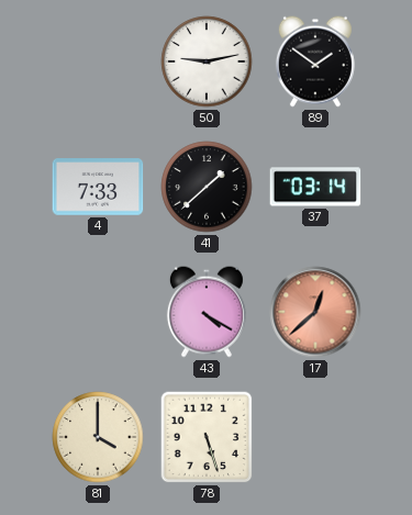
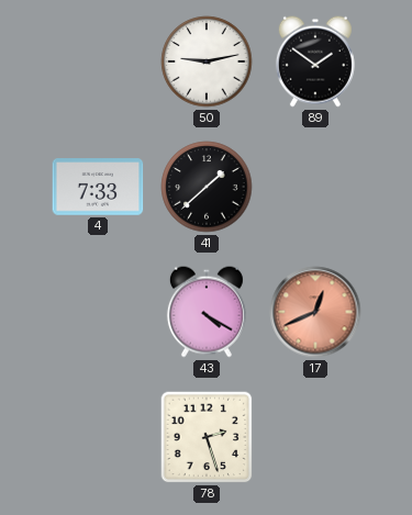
37: 03:14 -> none (315, 187)
17: 12:38 -> 12:41 (315, 312)
81: 4:00 -> none (98, 437)
78: 5:27 -> 2:27 (207, 437)
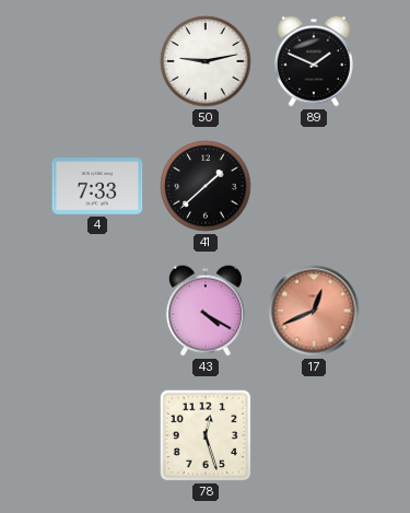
89: 1:51 -> 1:49 (314, 61)
78: 2:27 -> 12:27 (206, 435)
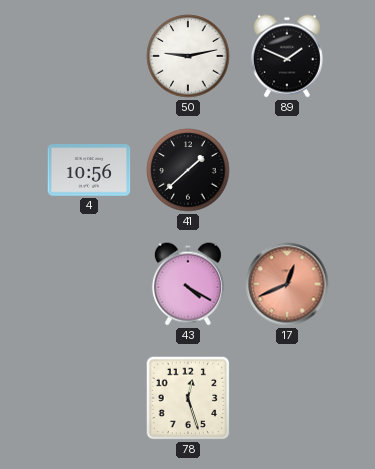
4: 7:33 -> 10:56 (89, 170)
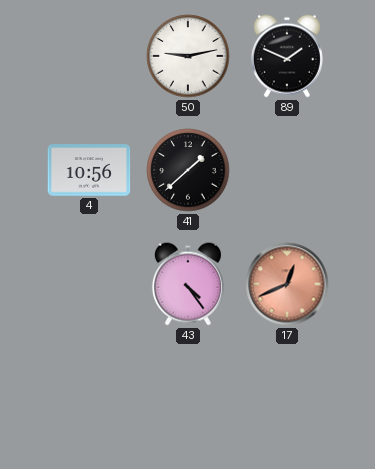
43: 4:20 -> 4:24 (188, 284)
78: 12:27 -> none (188, 398)
